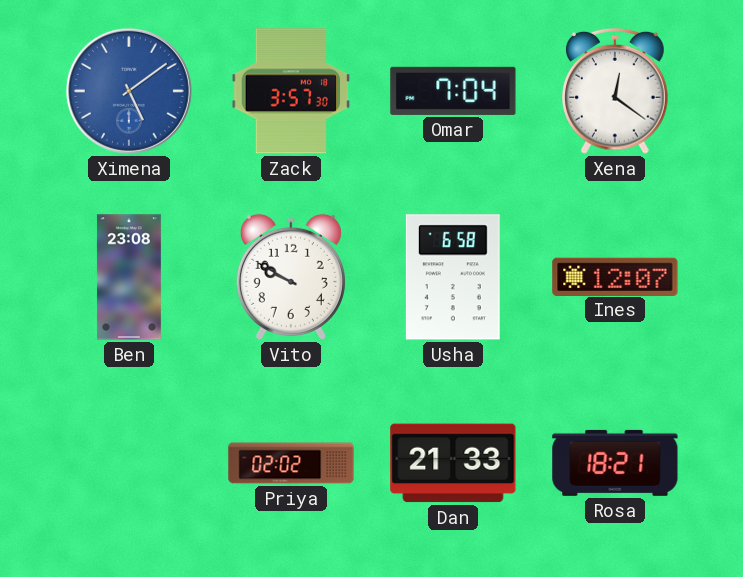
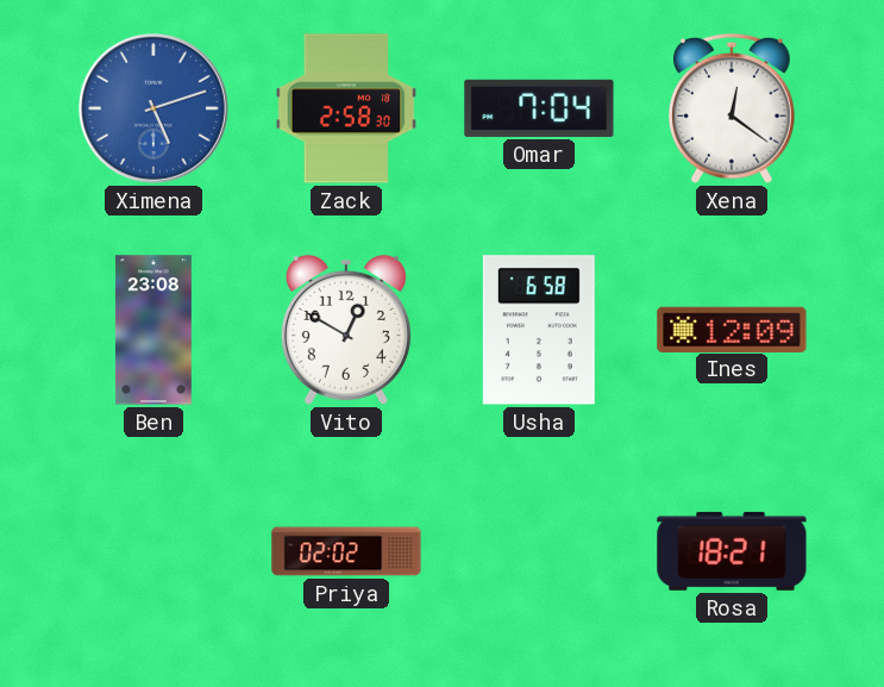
Ximena: 5:09 -> 5:12 (153, 108)
Zack: 3:57 -> 2:58 (346, 108)
Vito: 9:50 -> 12:50 (346, 330)
Ines: 12:07 -> 12:09 (732, 329)
Dan: 21:33 -> none (453, 463)
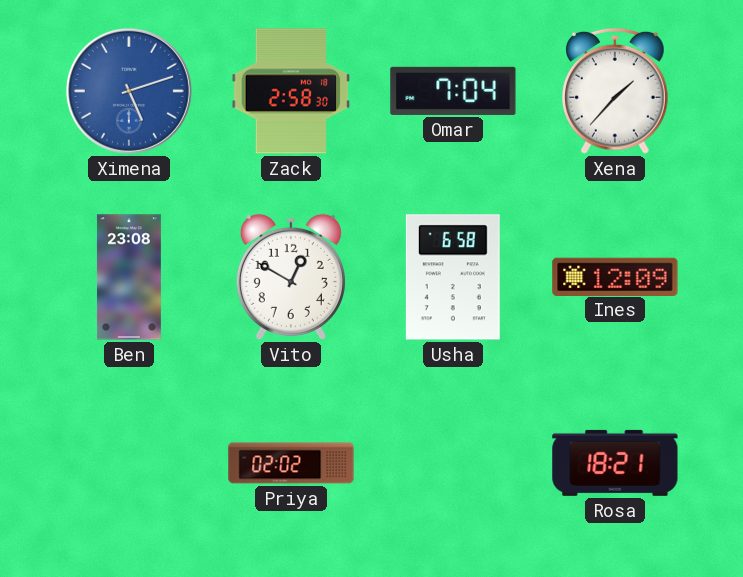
Xena: 12:21 -> 1:37 (616, 91)
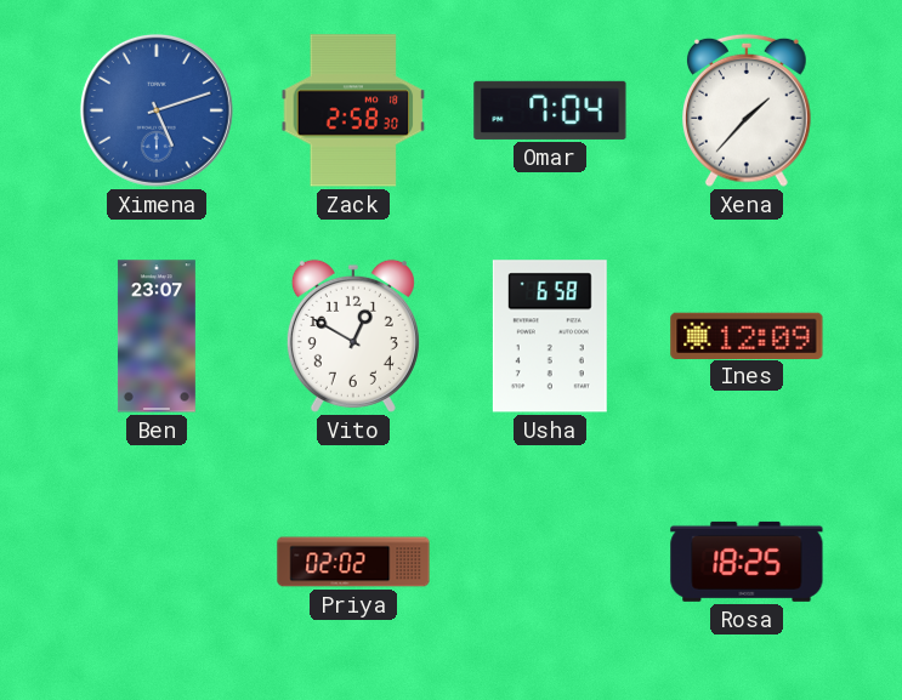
Ben: 23:08 -> 23:07 (157, 336)
Rosa: 18:21 -> 18:25 (747, 562)
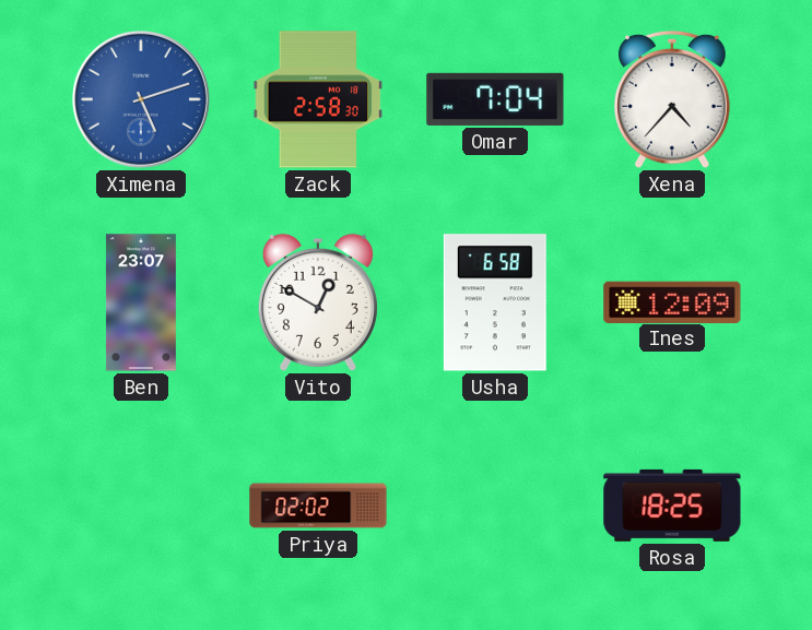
Xena: 1:37 -> 4:37 (673, 99)
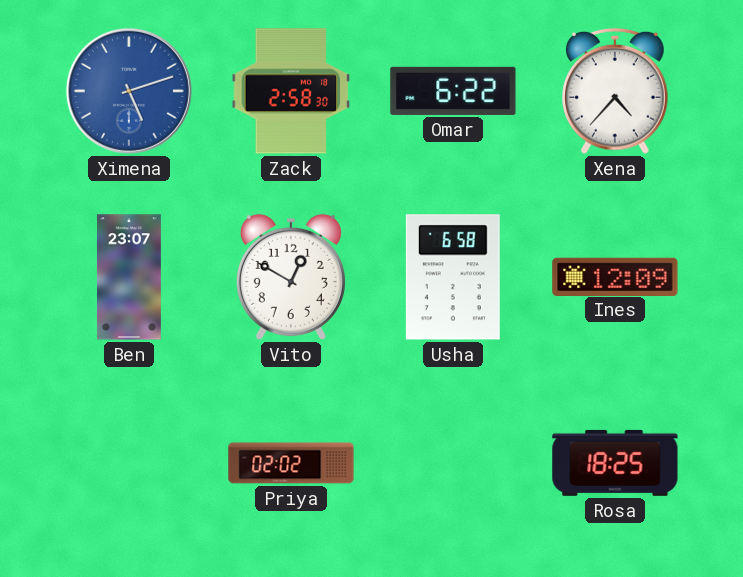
Omar: 7:04 -> 6:22 (453, 91)
